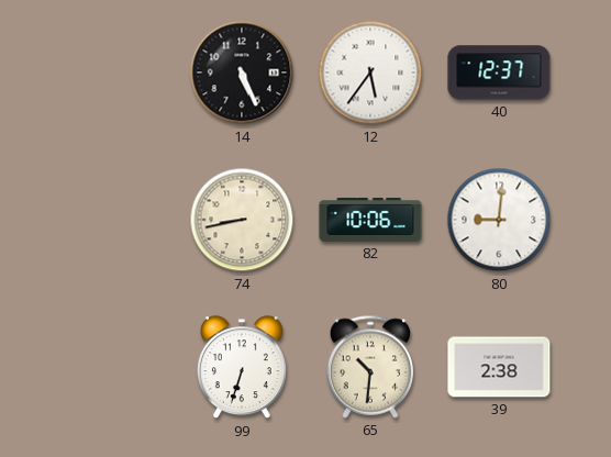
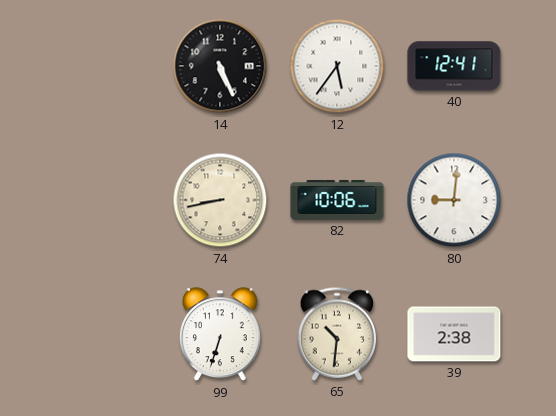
40: 12:37 -> 12:41 (454, 66)
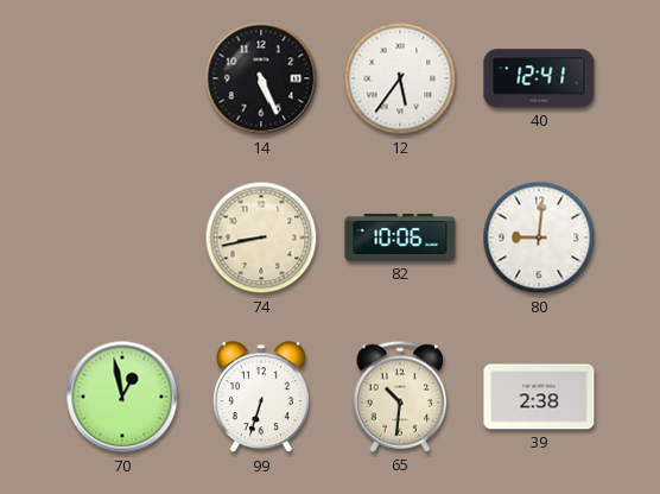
70: none -> 12:58 (122, 397)
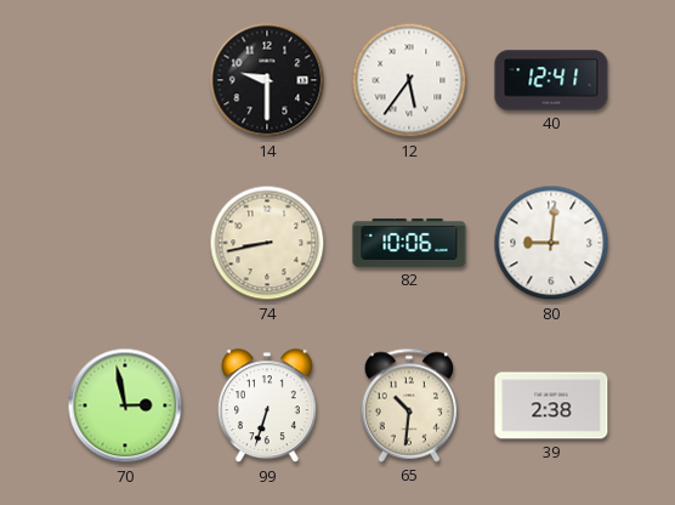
14: 5:26 -> 9:30 (267, 80)
70: 12:58 -> 2:58 (125, 405)
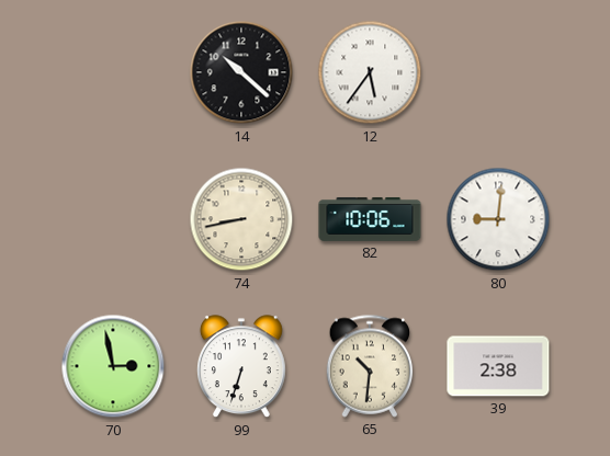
14: 9:30 -> 10:22 (241, 72)
40: 12:41 -> none (551, 80)
